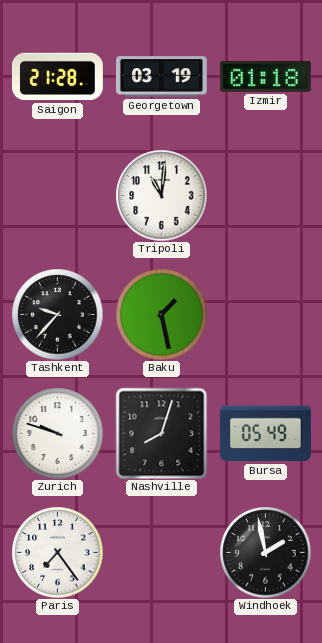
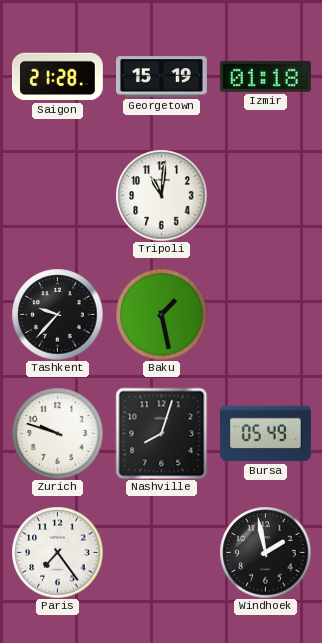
Georgetown: 03:19 -> 15:19 (162, 77)
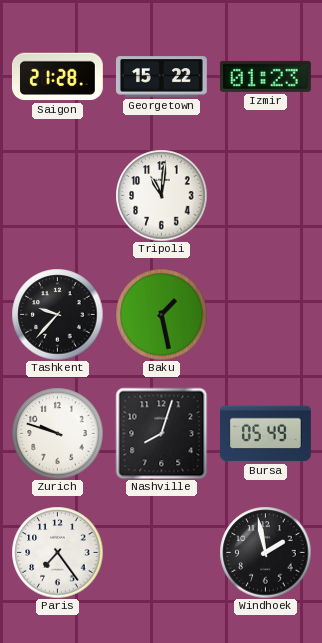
Georgetown: 15:19 -> 15:22 (162, 77)
Izmir: 01:18 -> 01:23 (265, 76)
